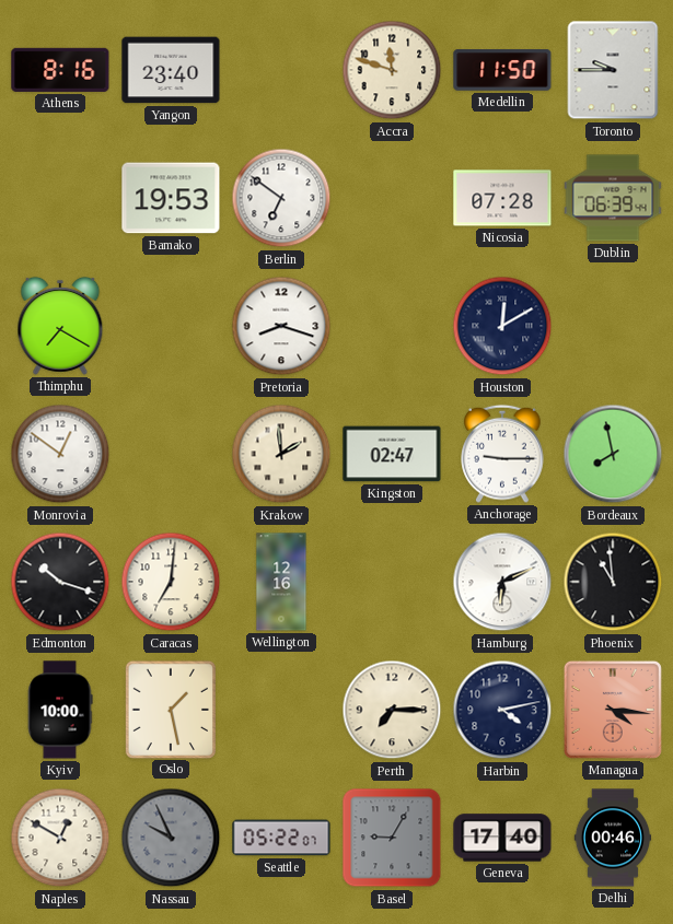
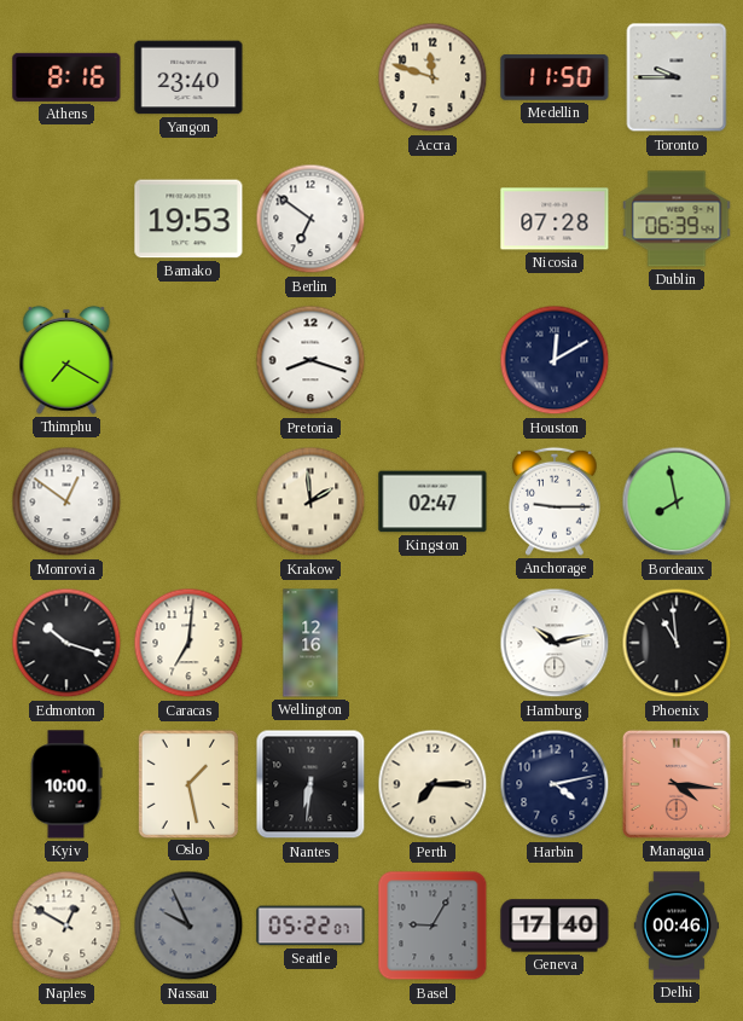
Hamburg: 6:11 -> 10:13 (555, 643)
Nantes: none -> 6:31 (310, 784)
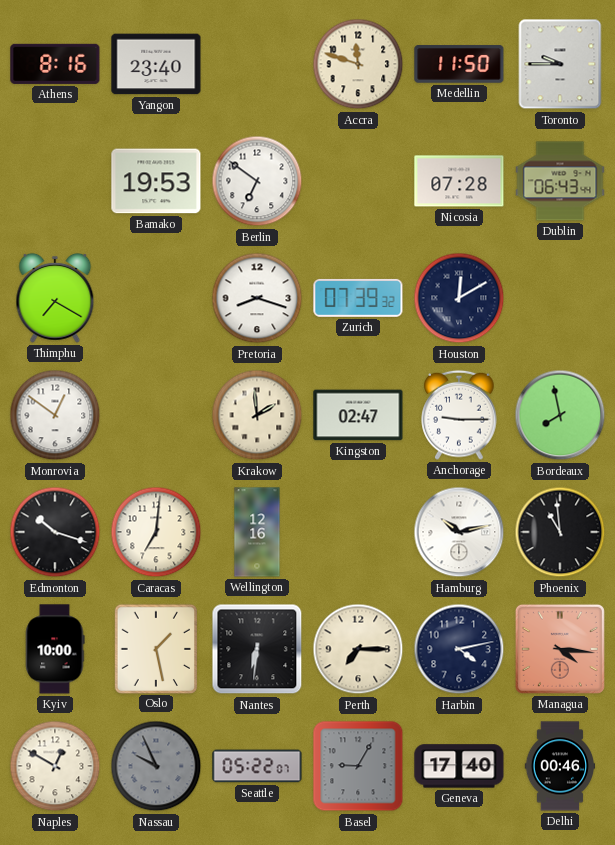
Dublin: 06:39 -> 06:43 (560, 181)
Zurich: none -> 07:39 (358, 298)
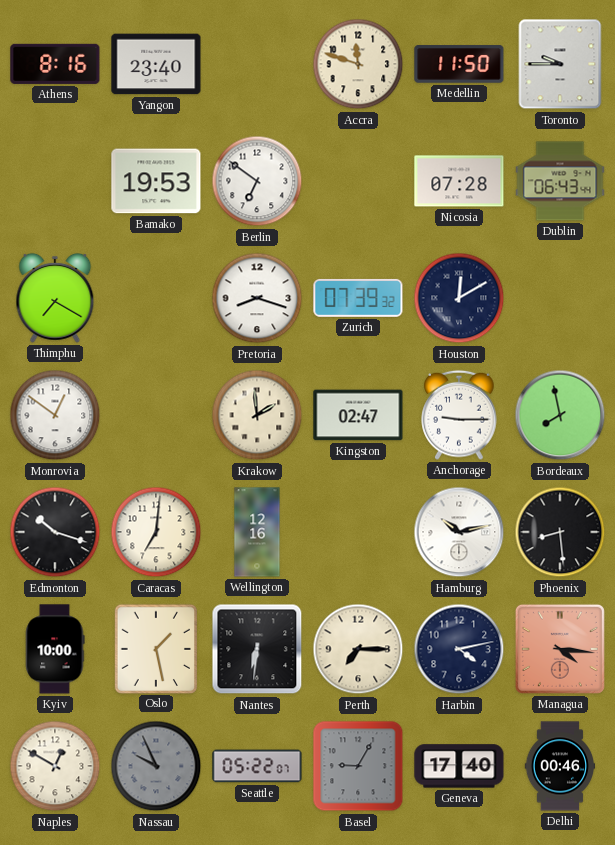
Phoenix: 10:59 -> 8:29 (560, 532)
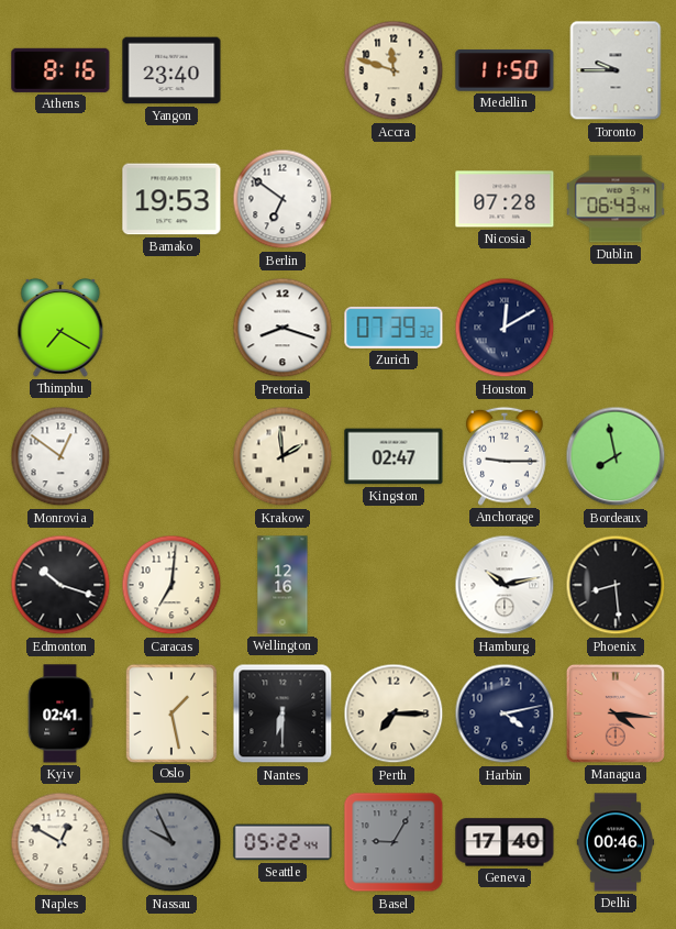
Kyiv: 10:00 -> 02:41 (60, 714)
Nantes: 6:31 -> 6:30 (282, 714)
Seattle: 05:22:07 -> 05:22:44 (282, 842)
